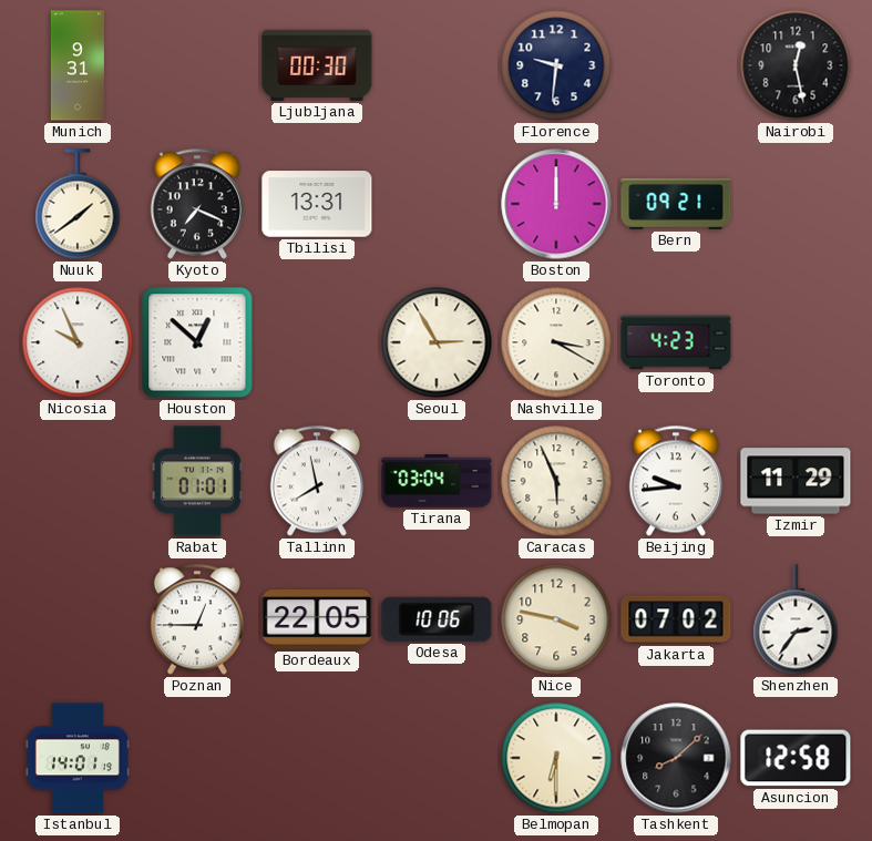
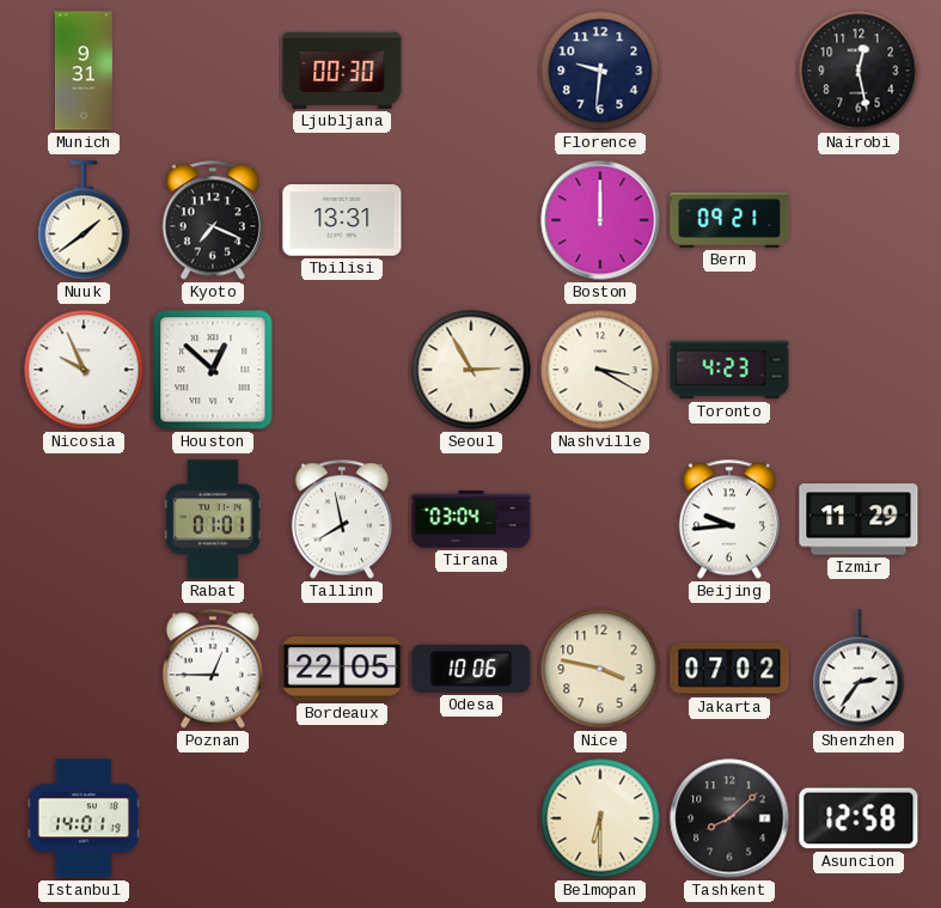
Caracas: 5:56 -> none (556, 481)
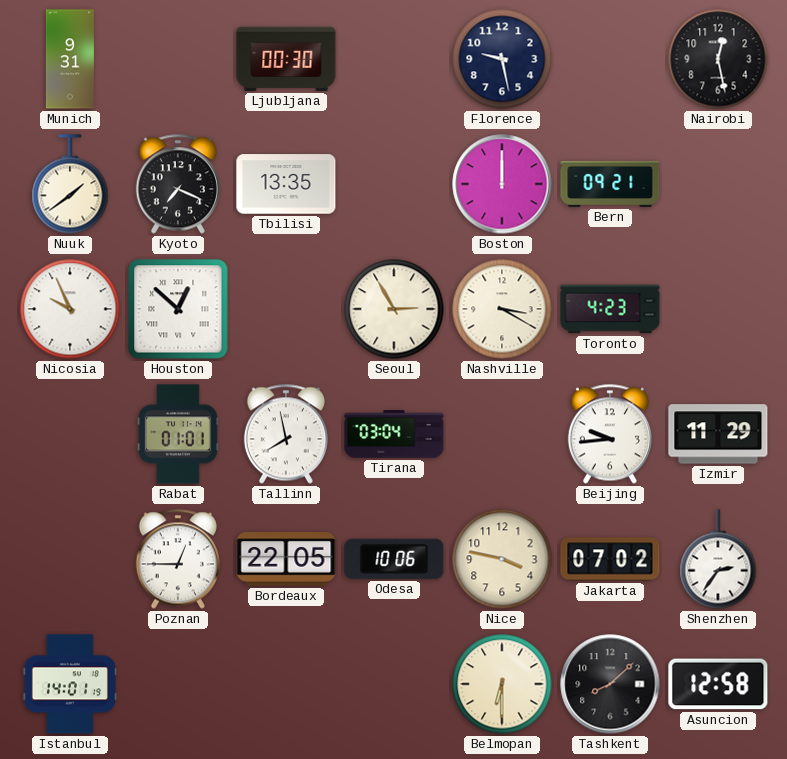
Florence: 9:31 -> 9:28 (502, 59)
Tbilisi: 13:31 -> 13:35 (286, 184)
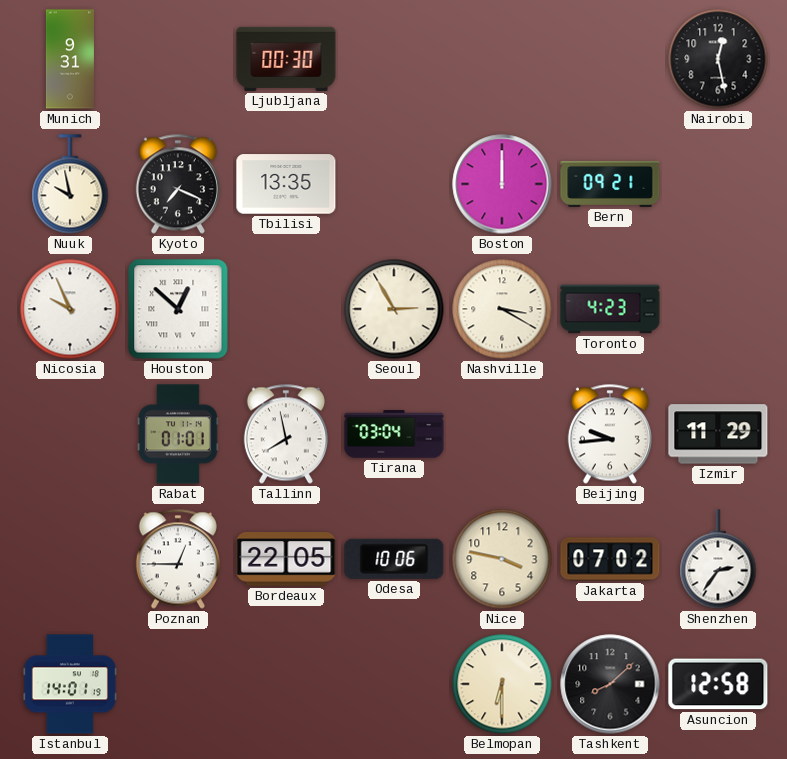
Florence: 9:28 -> none (502, 59)
Nuuk: 1:39 -> 9:58 (70, 184)
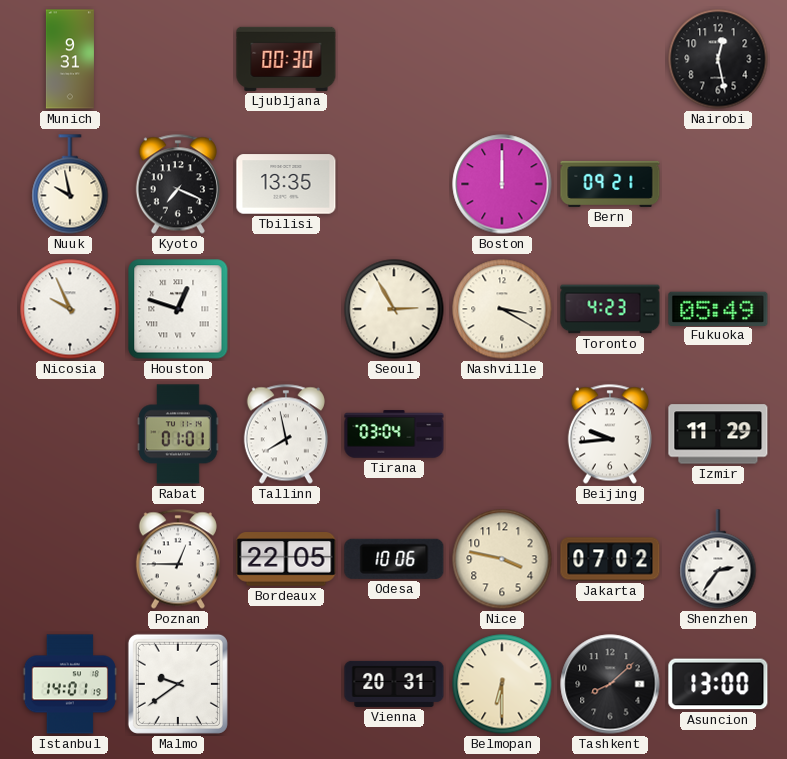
Houston: 12:52 -> 12:48 (178, 309)
Fukuoka: none -> 05:49 (718, 308)
Malmo: none -> 9:39 (178, 684)
Vienna: none -> 20:31 (394, 684)
Asuncion: 12:58 -> 13:00 (718, 684)
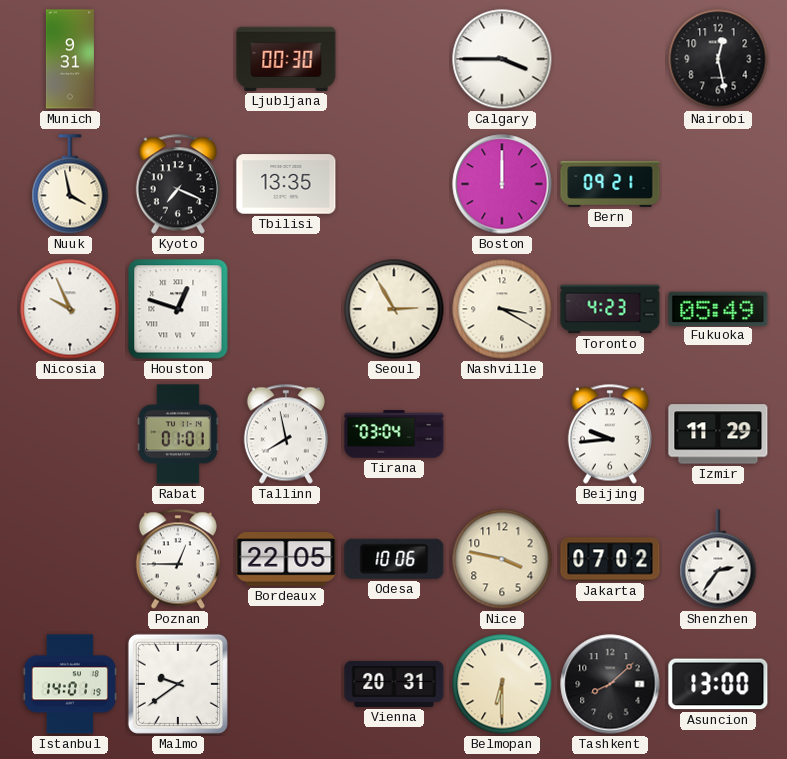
Calgary: none -> 3:45 (502, 59)
Nuuk: 9:58 -> 3:58 (70, 184)
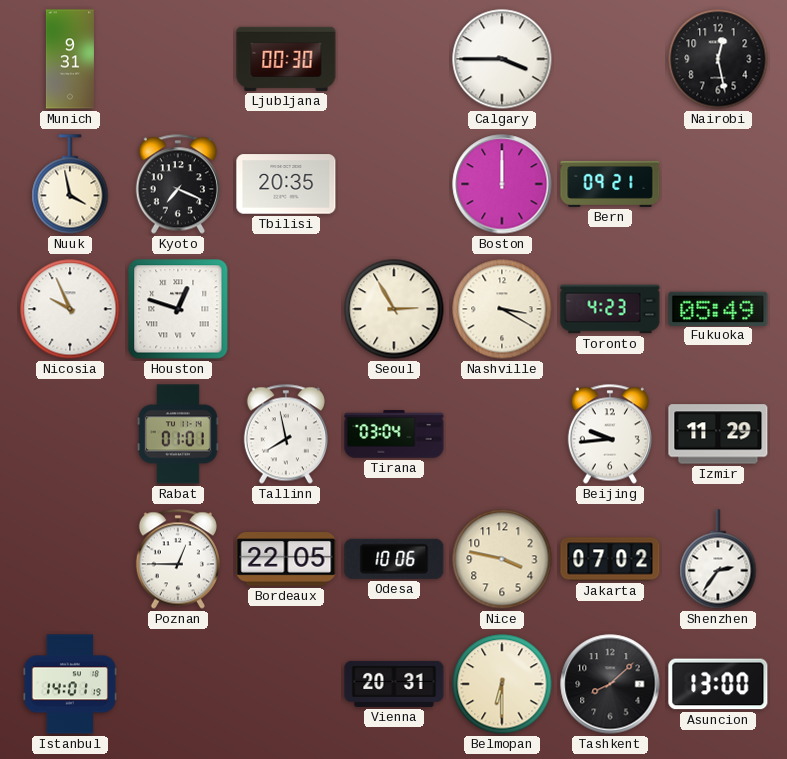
Tbilisi: 13:35 -> 20:35 (286, 184)
Malmo: 9:39 -> none (178, 684)
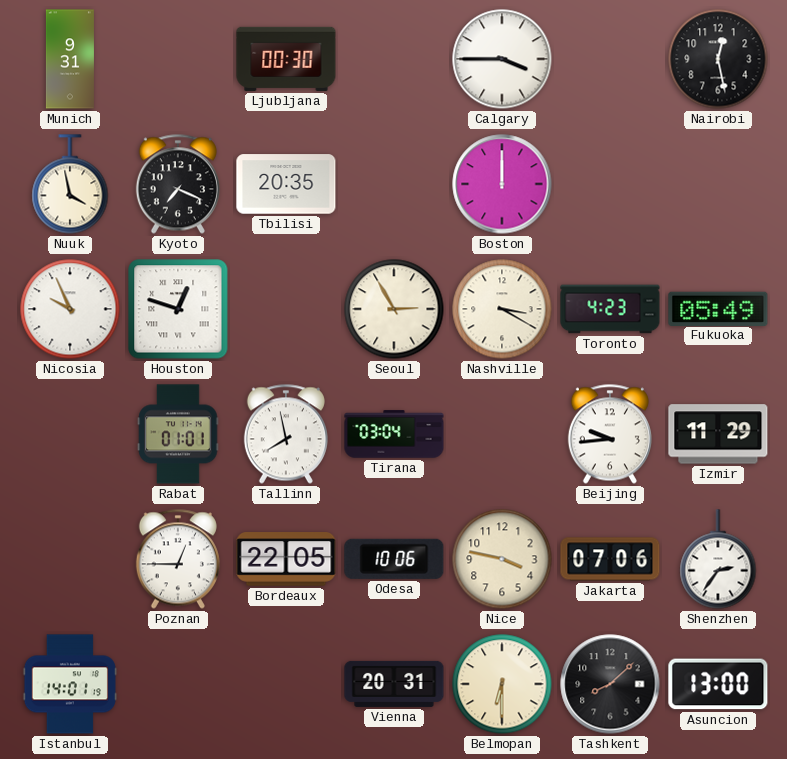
Bern: 09:21 -> none (610, 184)
Jakarta: 07:02 -> 07:06 (610, 559)
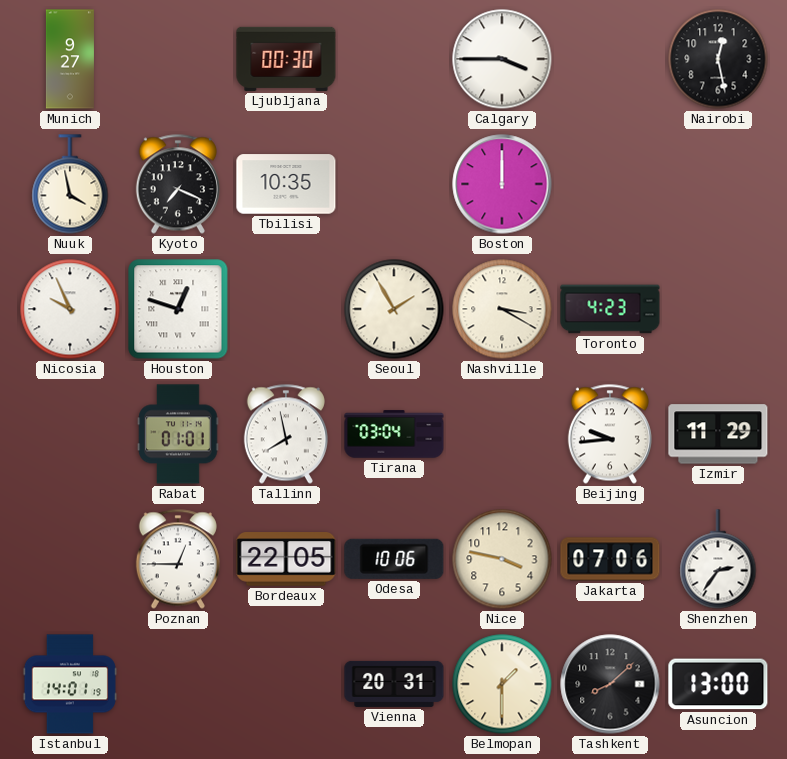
Munich: 9:31 -> 9:27 (70, 59)
Tbilisi: 20:35 -> 10:35 (286, 184)
Seoul: 2:55 -> 1:55 (394, 309)
Fukuoka: 05:49 -> none (718, 308)
Belmopan: 6:30 -> 1:30 (502, 684)
